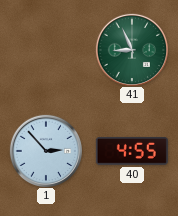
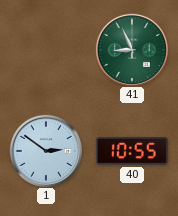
1: 2:53 -> 2:51 (45, 150)
40: 4:55 -> 10:55 (132, 151)
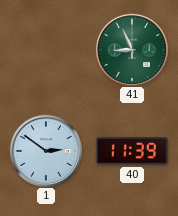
40: 10:55 -> 11:39 (132, 151)
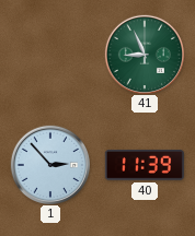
1: 2:51 -> 2:53 (49, 164)
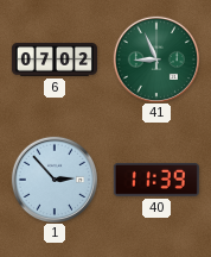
6: none -> 07:02 (55, 61)
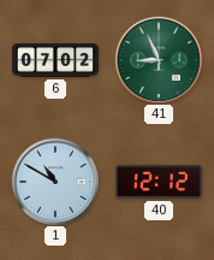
1: 2:53 -> 10:50 (54, 181)
40: 11:39 -> 12:12 (159, 182)
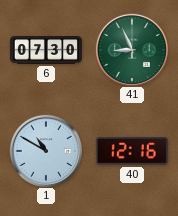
6: 07:02 -> 07:30 (46, 51)
40: 12:12 -> 12:16 (132, 151)
